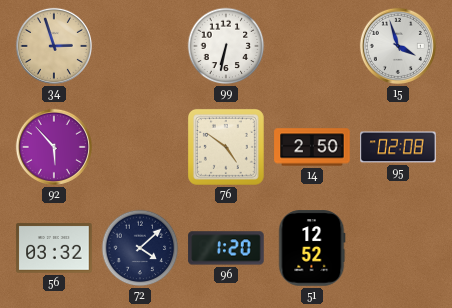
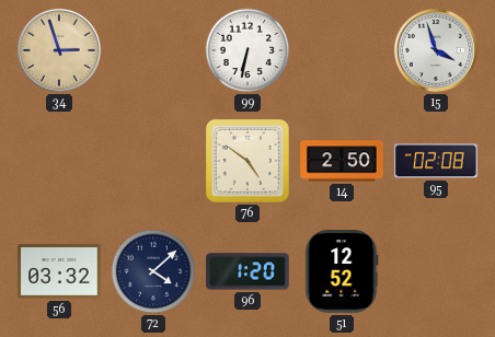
92: 5:53 -> none (54, 147)
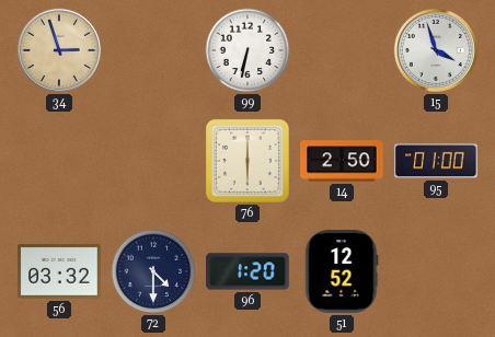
76: 4:51 -> 6:00 (248, 161)
95: 02:08 -> 01:00 (436, 161)
72: 4:08 -> 4:30 (153, 271)
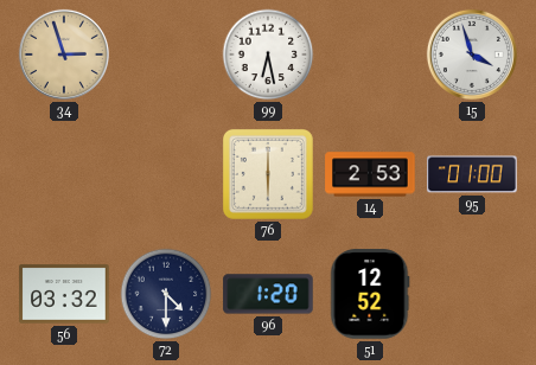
99: 6:32 -> 6:28 (268, 55)
14: 2:50 -> 2:53 (370, 174)
